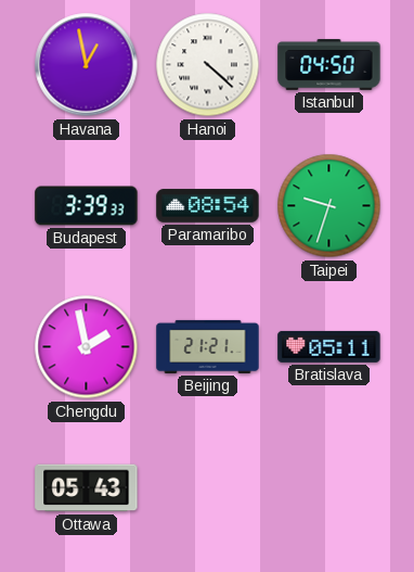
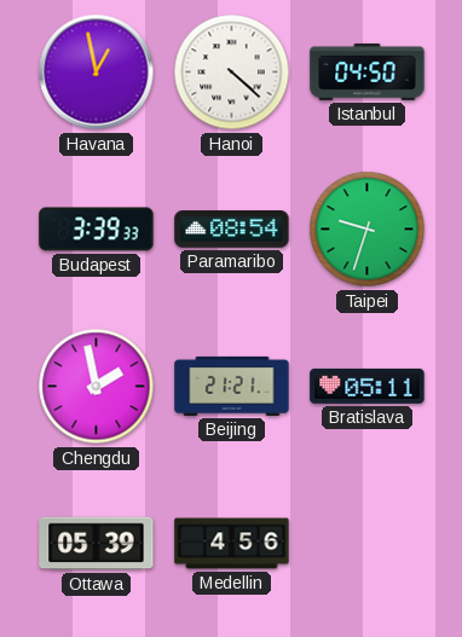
Ottawa: 05:43 -> 05:39 (97, 544)
Medellin: none -> 4:56 (232, 544)
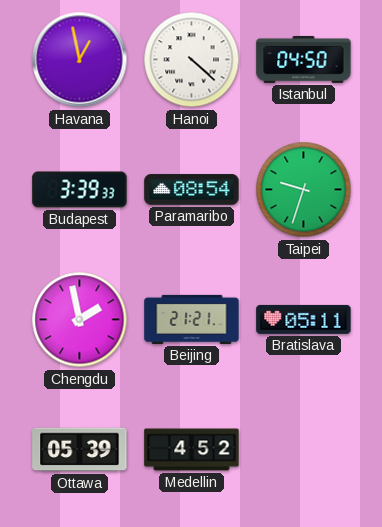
Medellin: 4:56 -> 4:52 (192, 450)
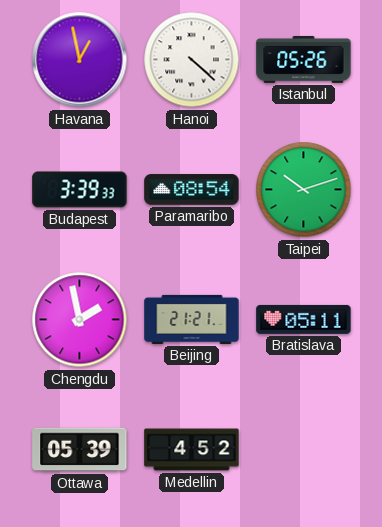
Istanbul: 04:50 -> 05:26 (304, 59)
Taipei: 9:33 -> 10:12 (304, 190)
